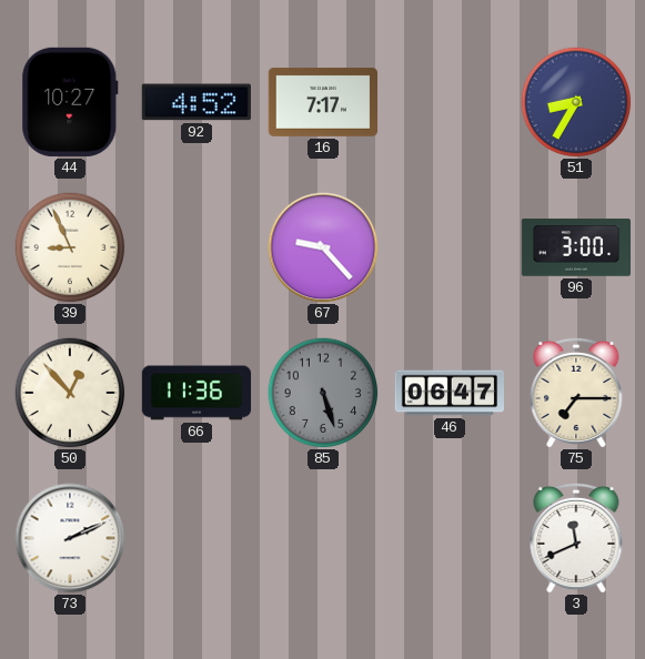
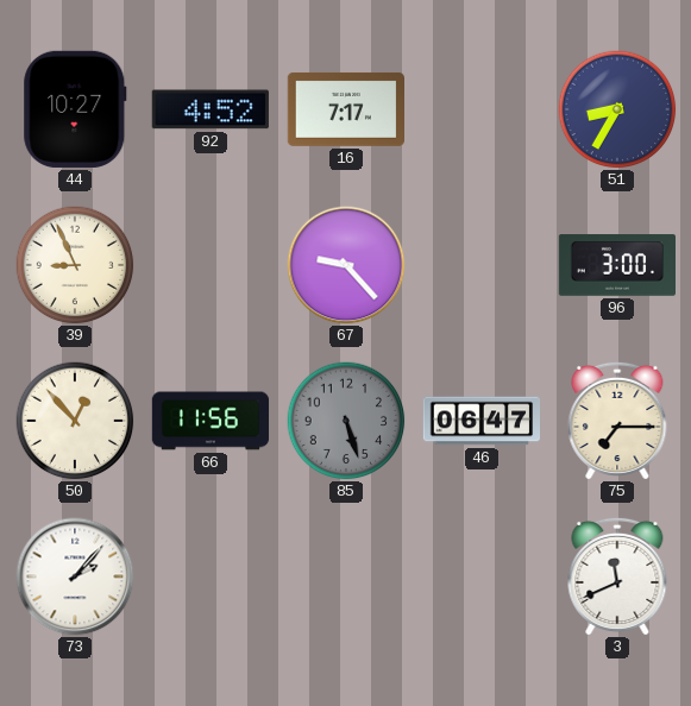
66: 11:36 -> 11:56 (211, 421)
73: 2:11 -> 2:07 (75, 576)
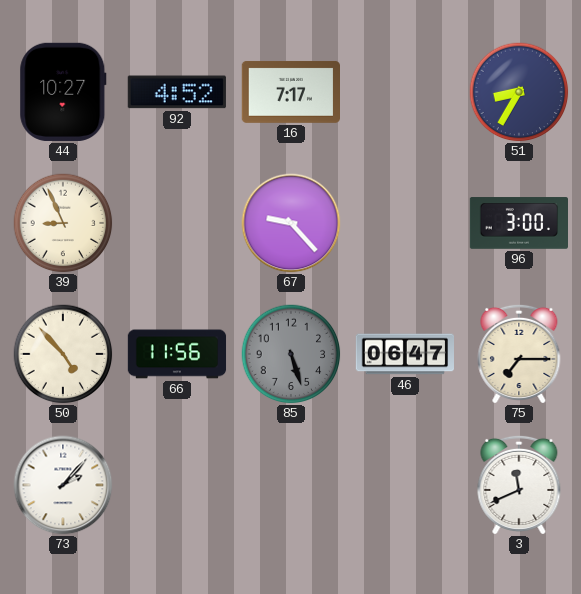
50: 12:53 -> 4:53 (63, 354)
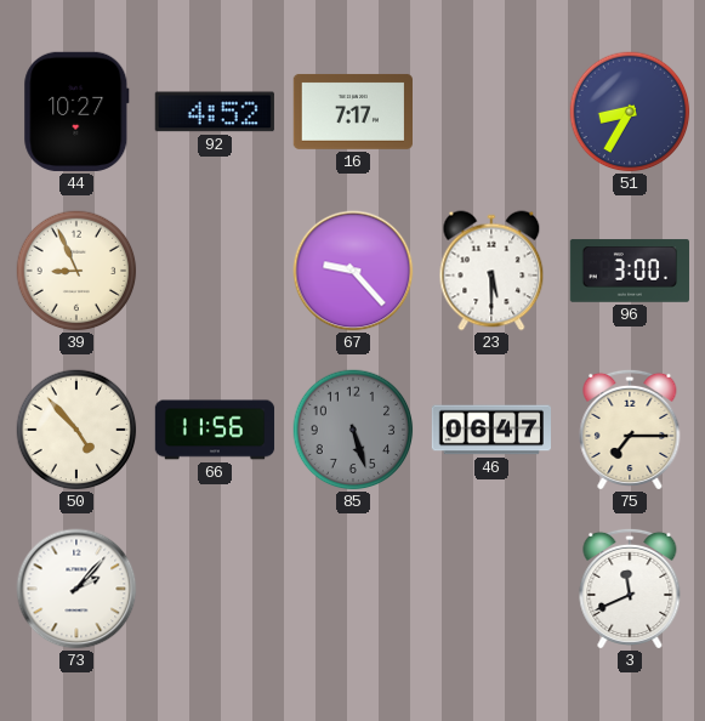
23: none -> 5:30 (491, 271)
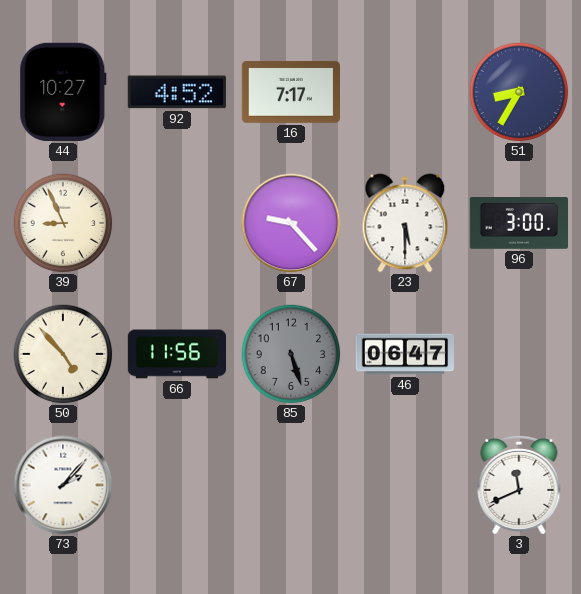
75: 7:15 -> none (630, 430)
